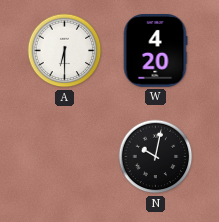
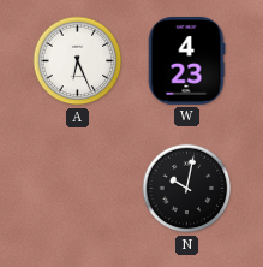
A: 6:30 -> 6:26 (78, 61)
W: 4:20 -> 4:23 (186, 61)
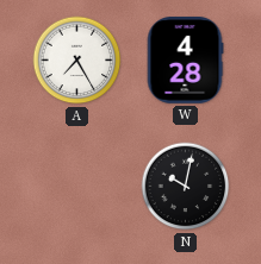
A: 6:26 -> 7:25 (77, 61)
W: 4:23 -> 4:28 (185, 61)
